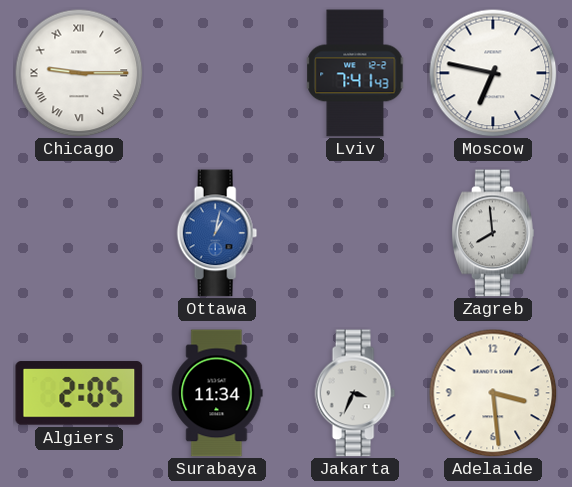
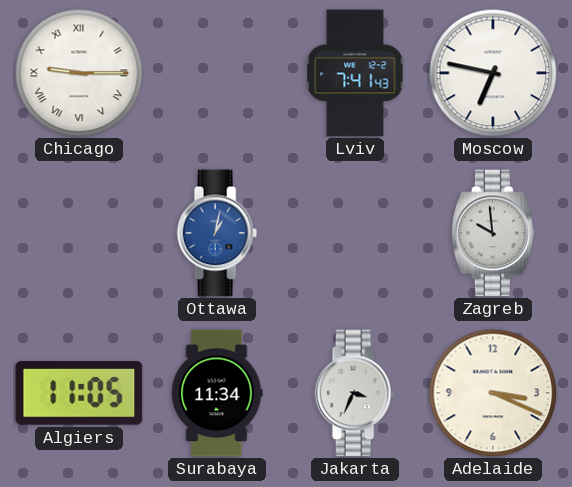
Zagreb: 7:59 -> 9:59 (494, 233)
Algiers: 2:05 -> 11:05 (79, 393)
Adelaide: 3:29 -> 3:19 (493, 393)
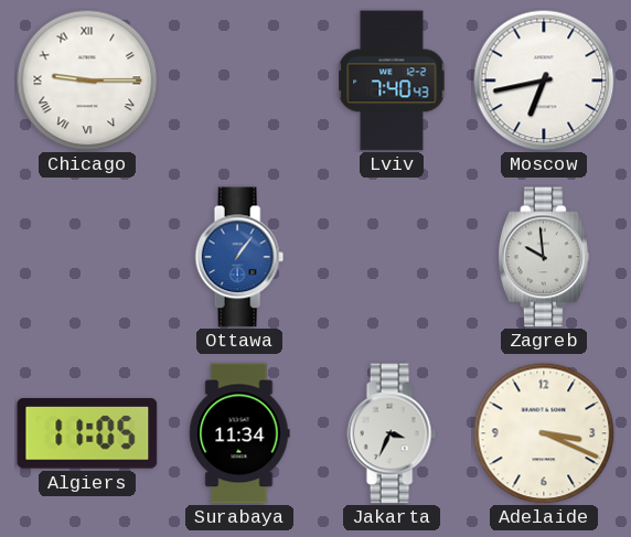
Lviv: 7:41 -> 7:40 (392, 80)
Moscow: 6:47 -> 6:43 (544, 80)
Ottawa: 1:02 -> 1:06 (239, 257)
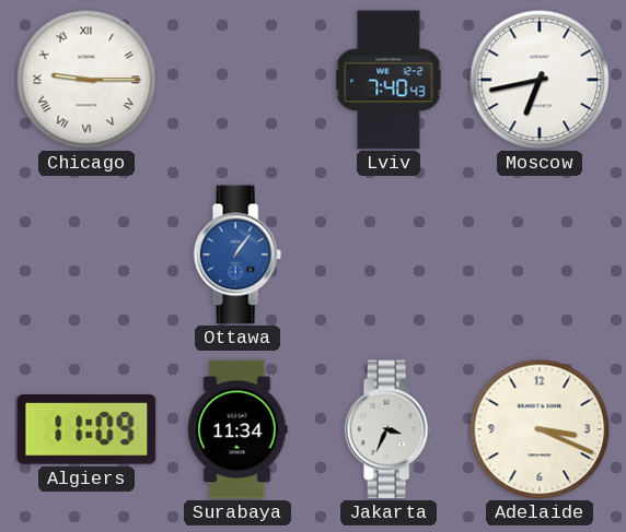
Zagreb: 9:59 -> none (545, 257)
Algiers: 11:05 -> 11:09 (86, 429)
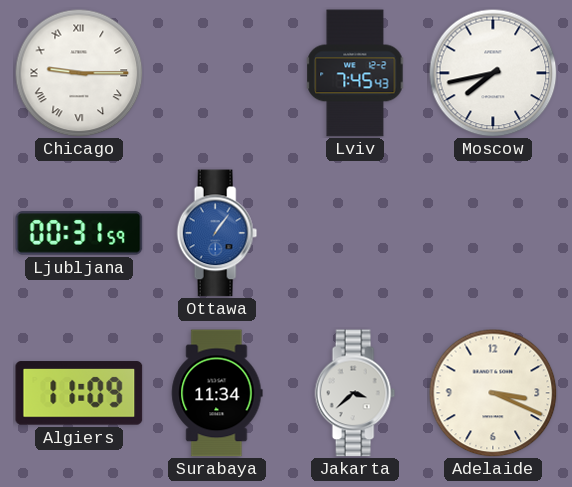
Lviv: 7:40 -> 7:45 (355, 73)
Moscow: 6:43 -> 7:43 (493, 73)
Ljubljana: none -> 00:31 (79, 233)
Jakarta: 3:34 -> 3:38 (355, 393)
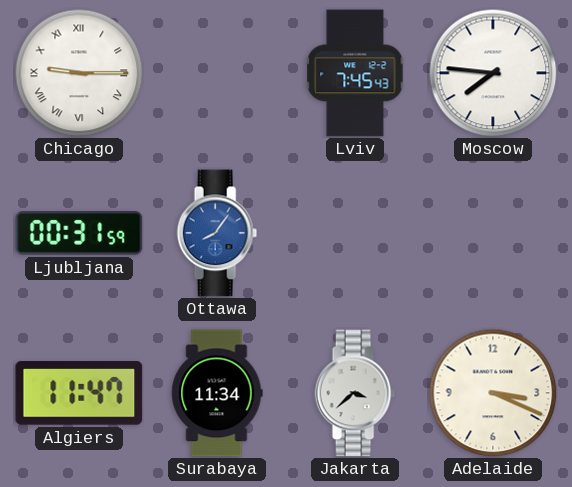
Moscow: 7:43 -> 7:46 (493, 73)
Ottawa: 1:06 -> 8:06 (217, 233)
Algiers: 11:09 -> 11:47 (79, 393)
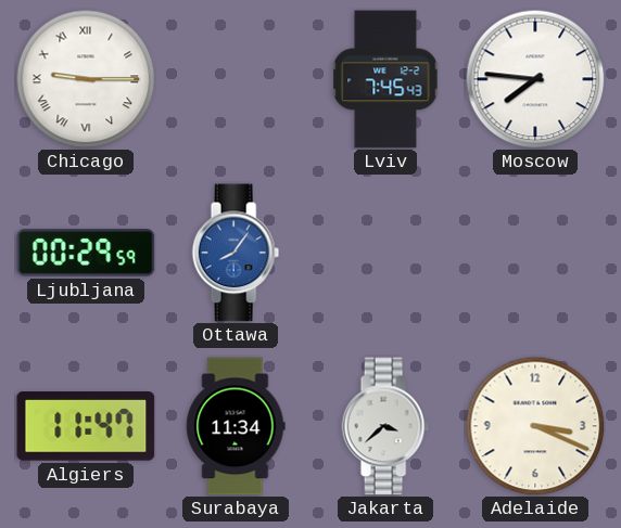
Ljubljana: 00:31 -> 00:29 (86, 253)
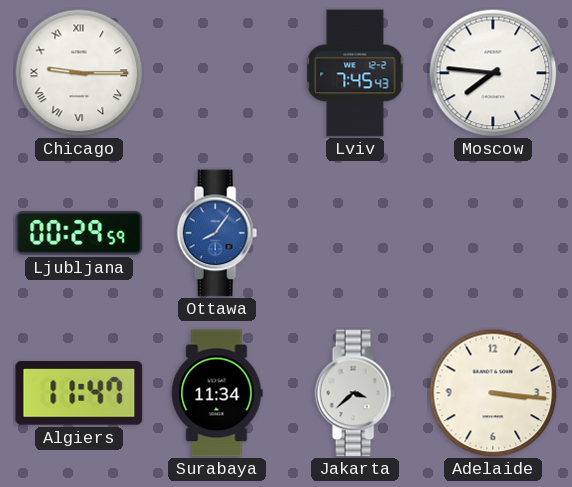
Adelaide: 3:19 -> 3:16 (493, 393)
